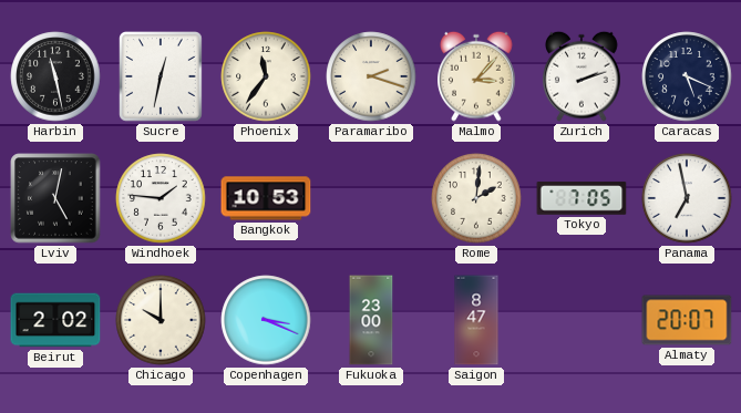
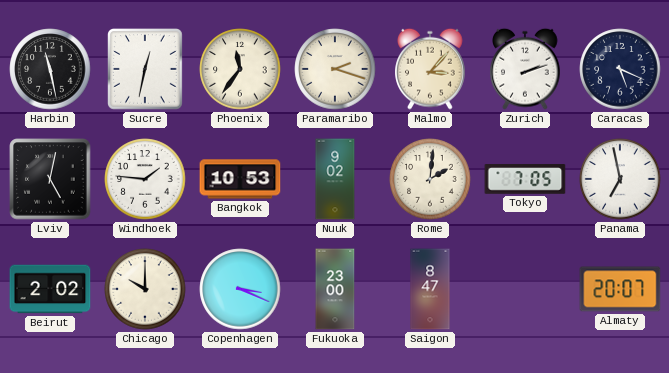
Nuuk: none -> 9:02 (335, 179)
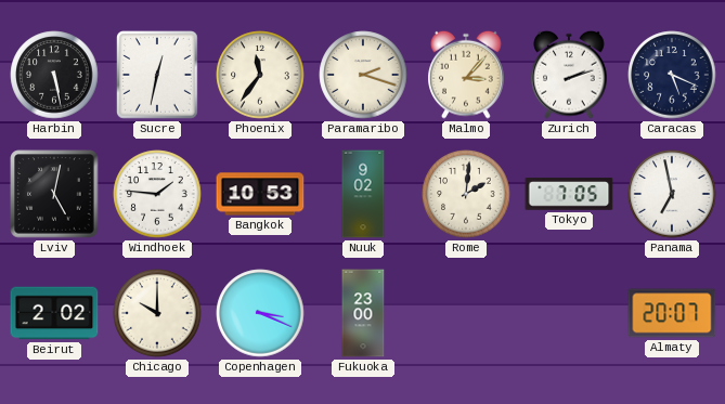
Harbin: 11:28 -> 5:28 (54, 75)
Saigon: 8:47 -> none (430, 289)
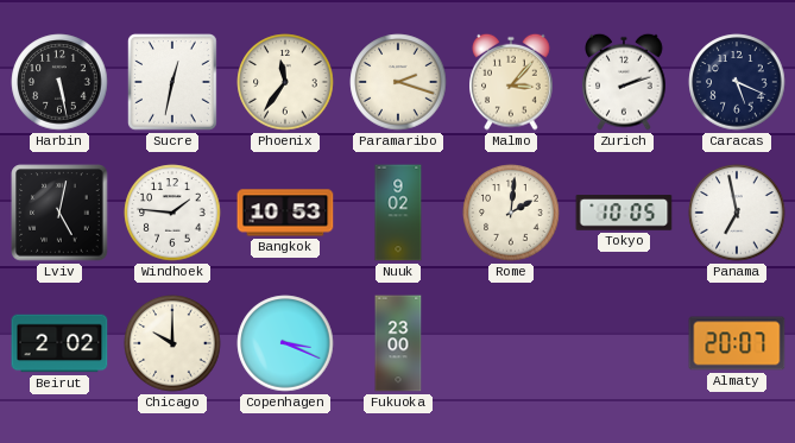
Tokyo: 7:05 -> 10:05 (624, 213)
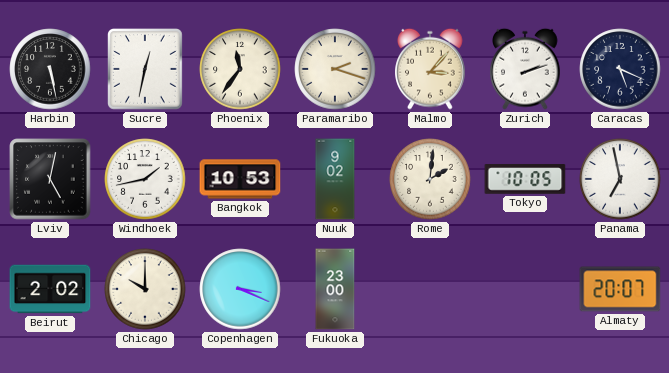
Windhoek: 1:46 -> 1:43 (145, 179)
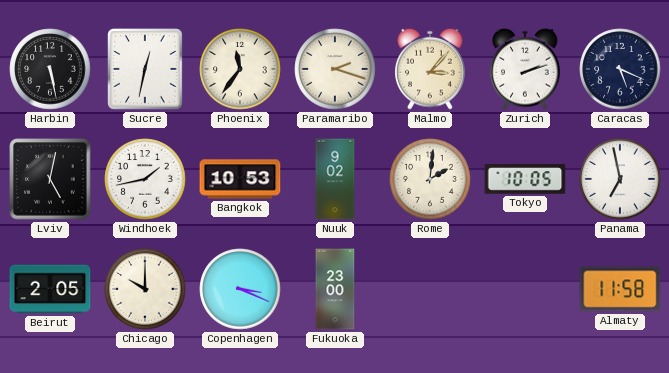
Beirut: 2:02 -> 2:05 (50, 289)
Almaty: 20:07 -> 11:58 (620, 289)
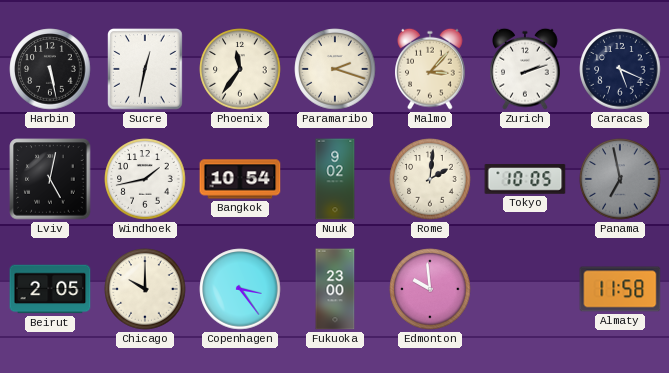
Bangkok: 10:53 -> 10:54 (240, 179)
Panama dial: white -> grey (620, 179)
Copenhagen: 3:19 -> 3:24 (240, 289)
Edmonton: none -> 9:59 (430, 289)
